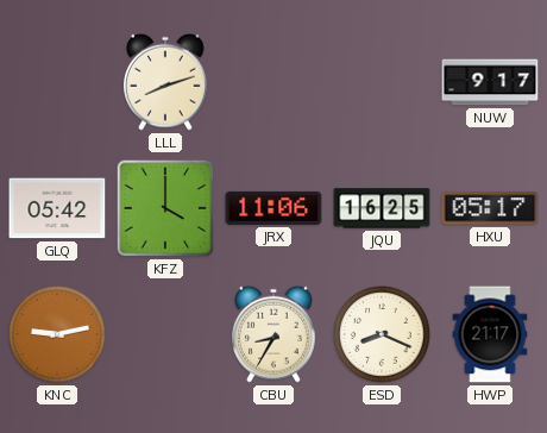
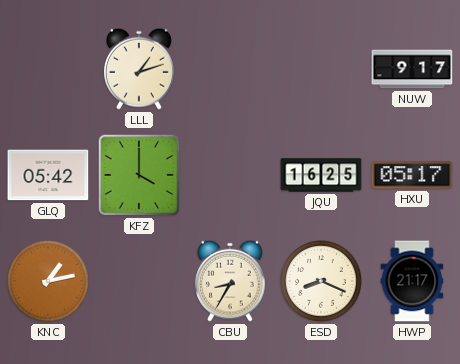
LLL: 8:12 -> 1:12 (140, 69)
JRX: 11:06 -> none (273, 208)
KNC: 9:13 -> 1:13 (48, 281)
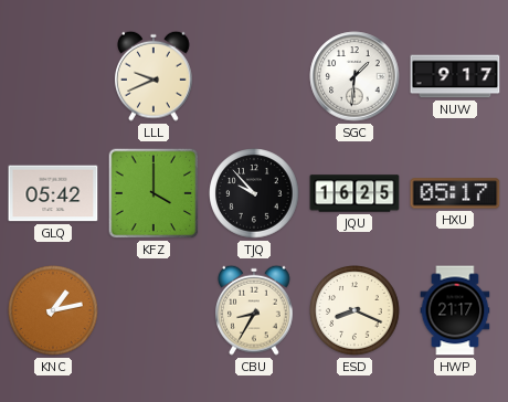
LLL: 1:12 -> 9:41 (155, 76)
SGC: none -> 1:31 (354, 76)
TJQ: none -> 9:53 (254, 193)
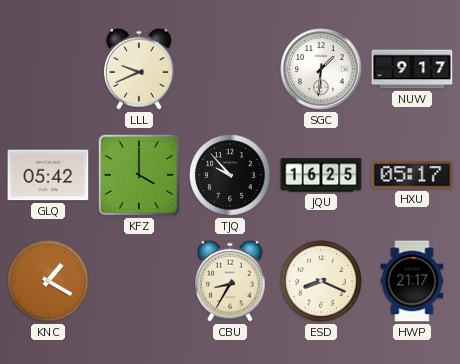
KNC: 1:13 -> 1:20 (48, 281)
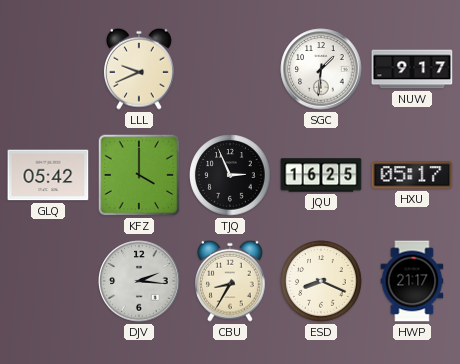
TJQ: 9:53 -> 2:56 (230, 175)
KNC: 1:20 -> none (48, 281)
DJV: none -> 2:16 (139, 281)
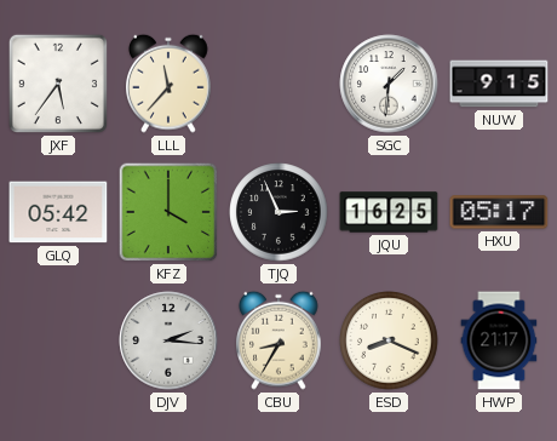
JXF: none -> 5:36 (58, 84)
LLL: 9:41 -> 11:37 (170, 84)
NUW: 9:17 -> 9:15 (499, 84)
